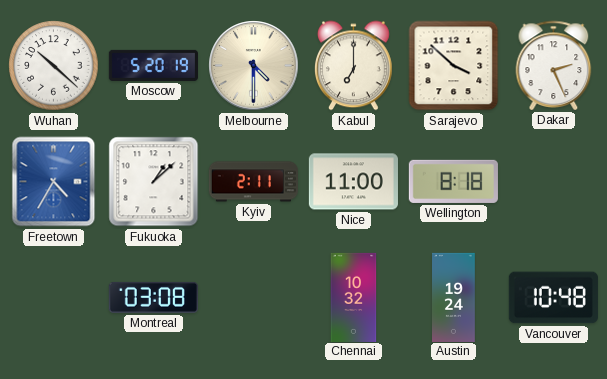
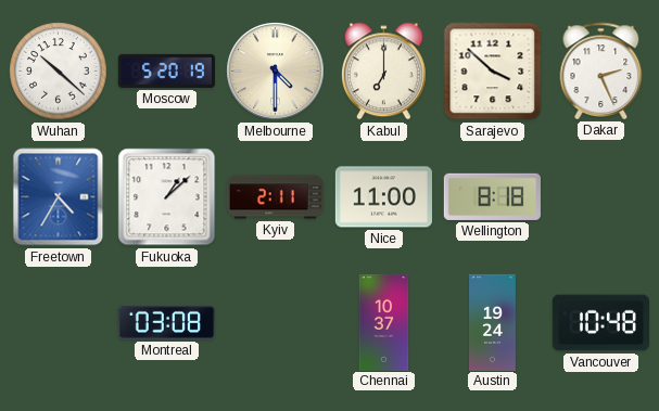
Chennai: 10:32 -> 10:37 (384, 322)
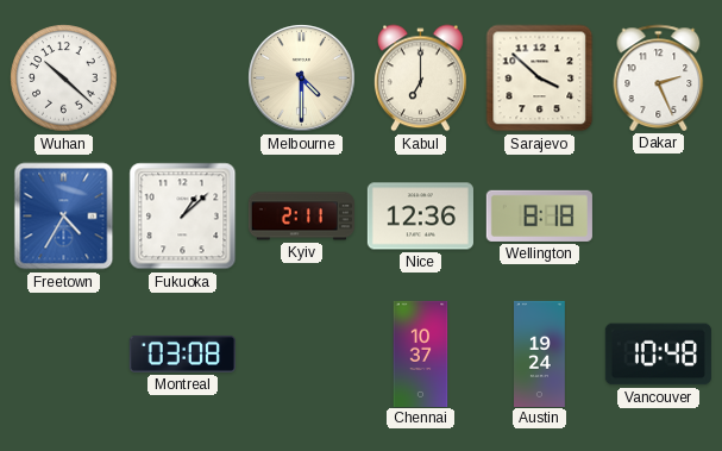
Moscow: 5:20 -> none (166, 70)
Nice: 11:00 -> 12:36 (420, 217)
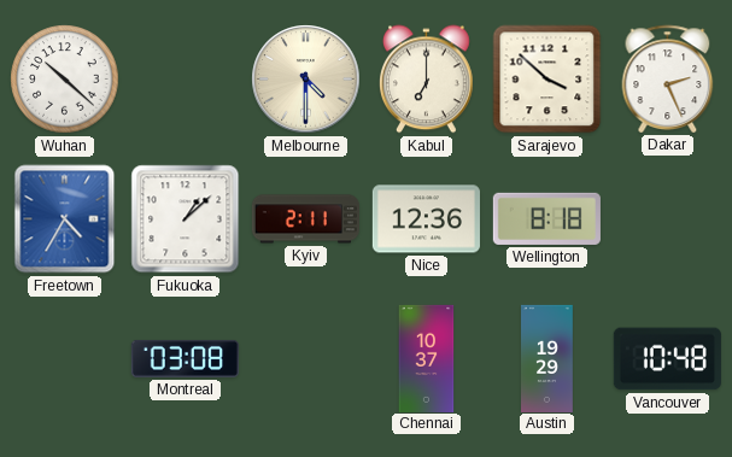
Austin: 19:24 -> 19:29 (547, 358)
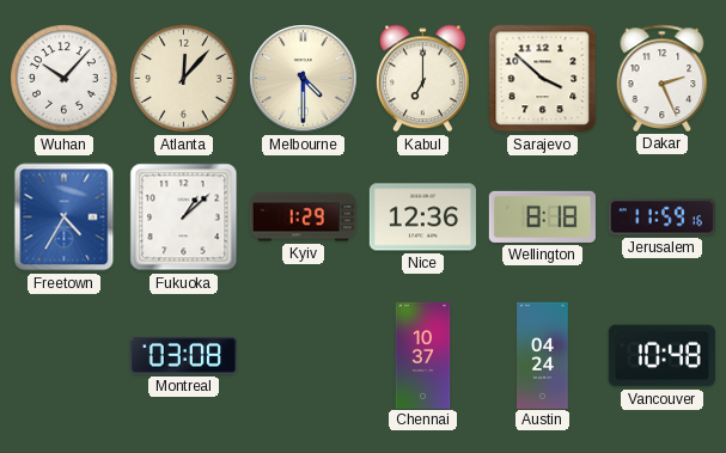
Wuhan: 10:22 -> 10:07 (65, 79)
Atlanta: none -> 12:07 (184, 79)
Kyiv: 2:11 -> 1:29 (303, 218)
Jerusalem: none -> 11:59 (661, 218)
Austin: 19:29 -> 04:24 (543, 355)
